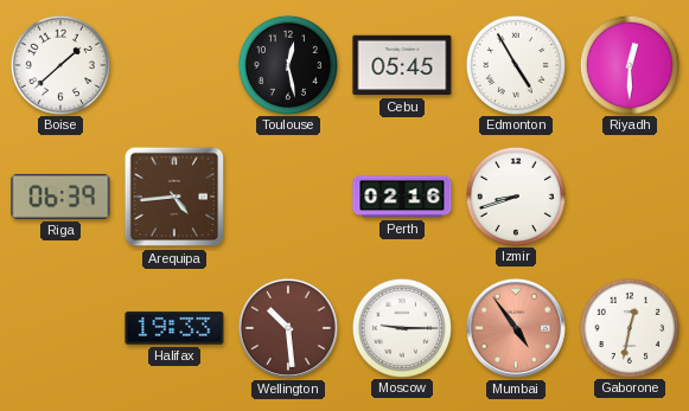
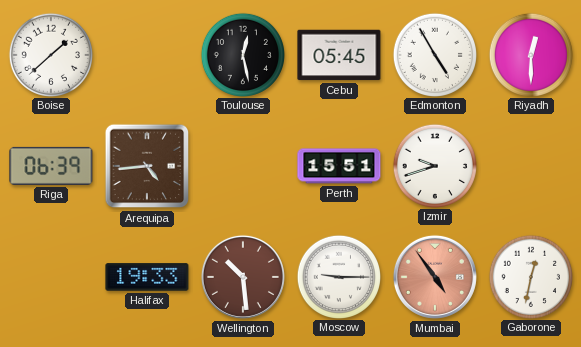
Perth: 02:16 -> 15:51 (339, 166)
Izmir: 8:42 -> 9:42 (434, 165)
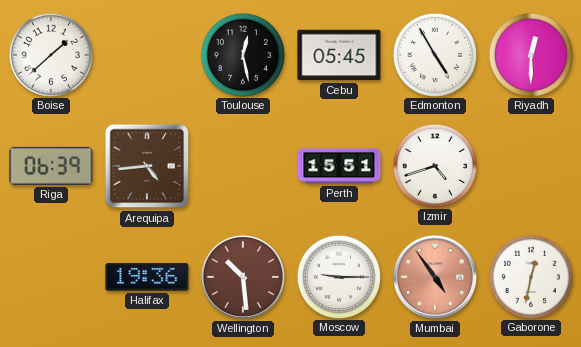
Izmir: 9:42 -> 4:42 (434, 165)
Halifax: 19:33 -> 19:36 (147, 277)
